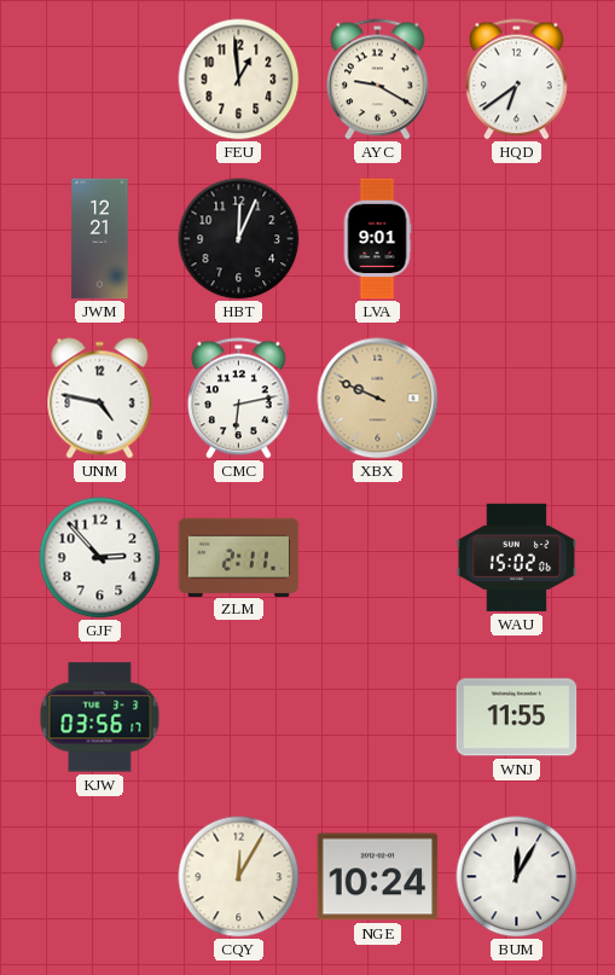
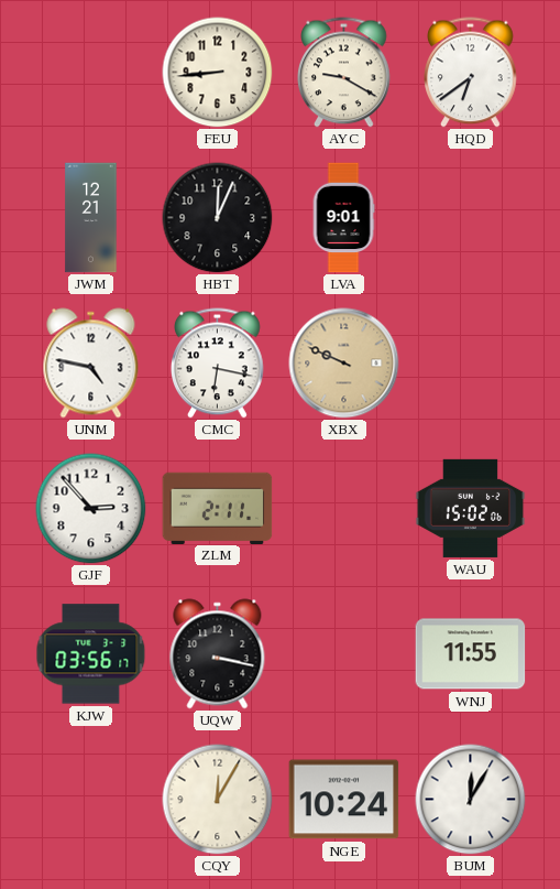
FEU: 12:59 -> 8:44 (218, 73)
CMC: 6:13 -> 6:17 (218, 364)
UQW: none -> 3:17 (218, 654)
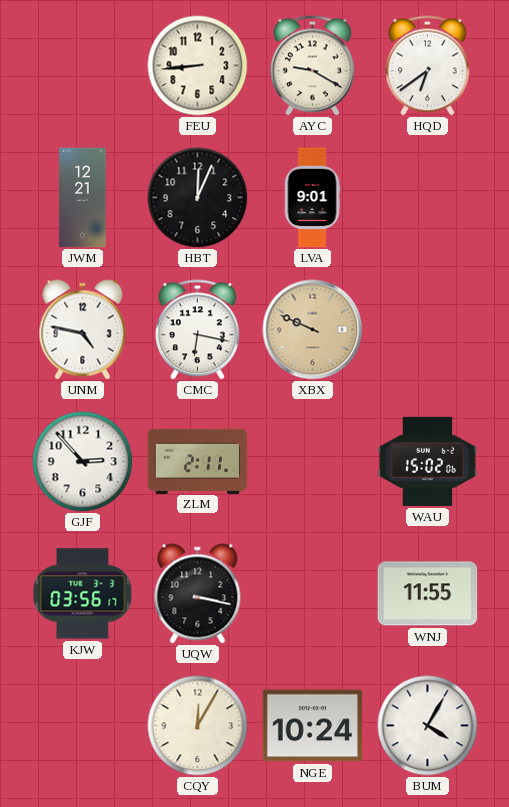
BUM: 12:05 -> 4:05 (428, 726)
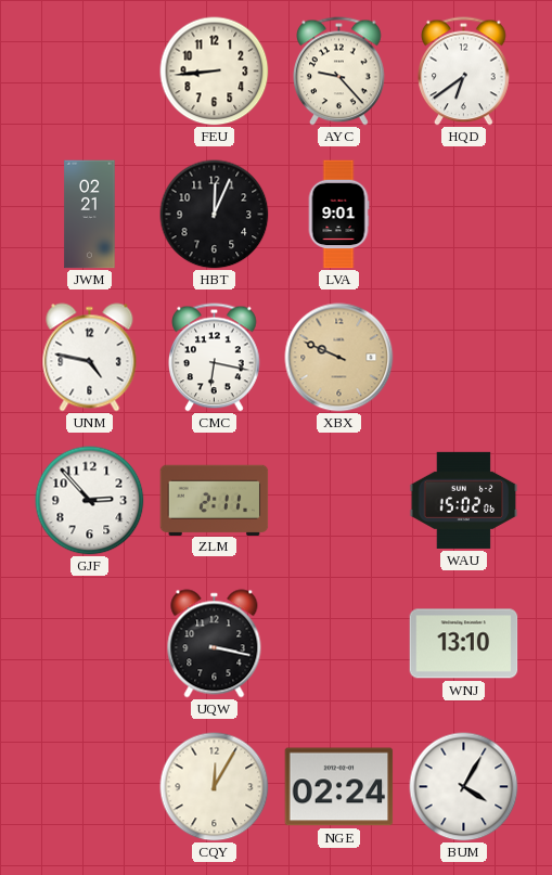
AYC: 9:20 -> 9:23 (339, 72)
JWM: 12:21 -> 02:21 (90, 215)
KJW: 03:56 -> none (83, 594)
WNJ: 11:55 -> 13:10 (464, 644)
NGE: 10:24 -> 02:24 (339, 787)
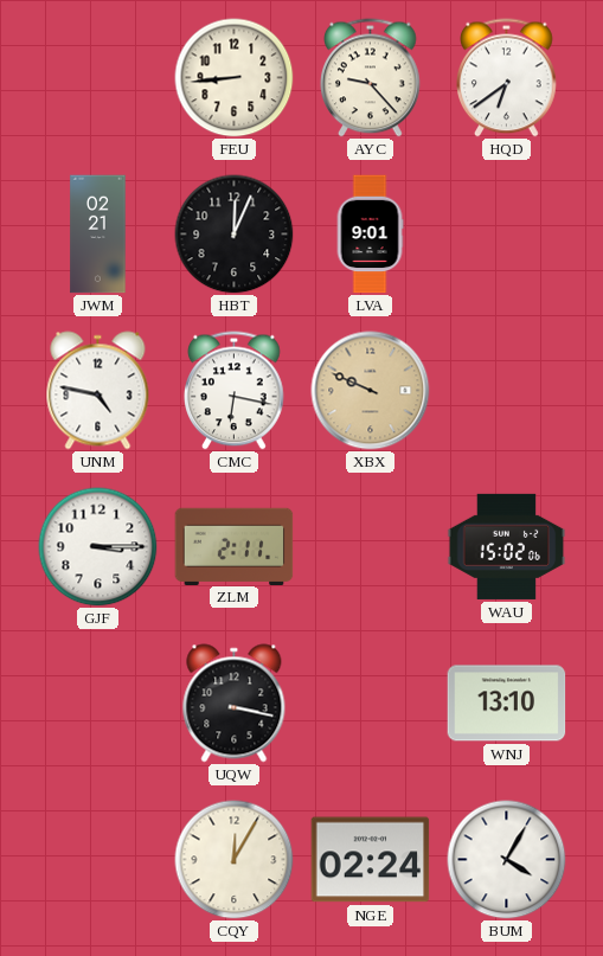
GJF: 2:53 -> 3:15 (98, 547)
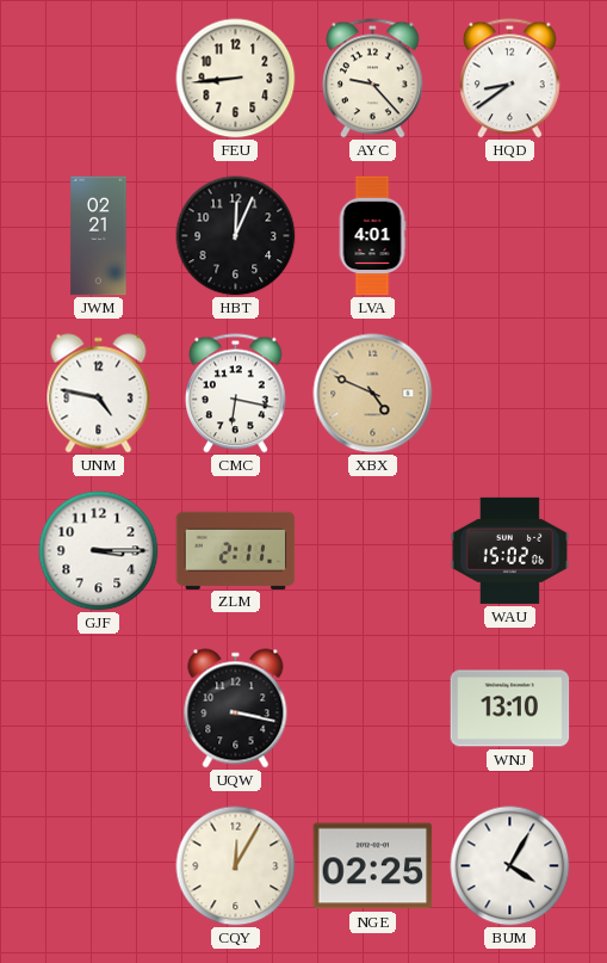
HQD: 6:39 -> 8:39 (510, 79)
LVA: 9:01 -> 4:01 (372, 236)
XBX: 9:49 -> 4:49 (373, 394)
NGE: 02:24 -> 02:25 (373, 866)
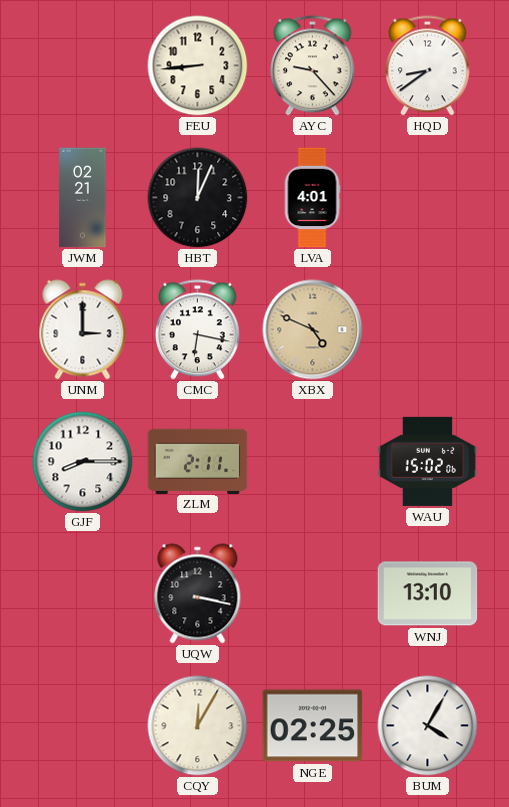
UNM: 4:47 -> 3:00 (83, 330)
GJF: 3:15 -> 8:15 (83, 462)
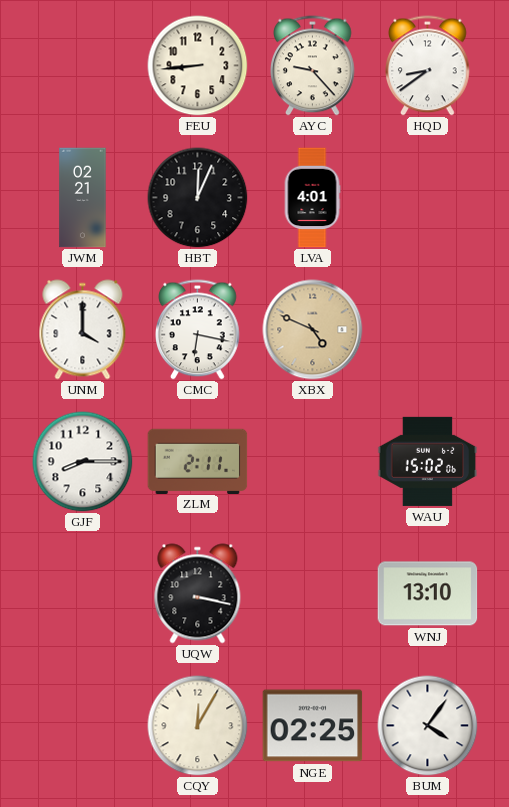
UNM: 3:00 -> 4:00 (83, 330)
BUM: 4:05 -> 4:06 (428, 726)
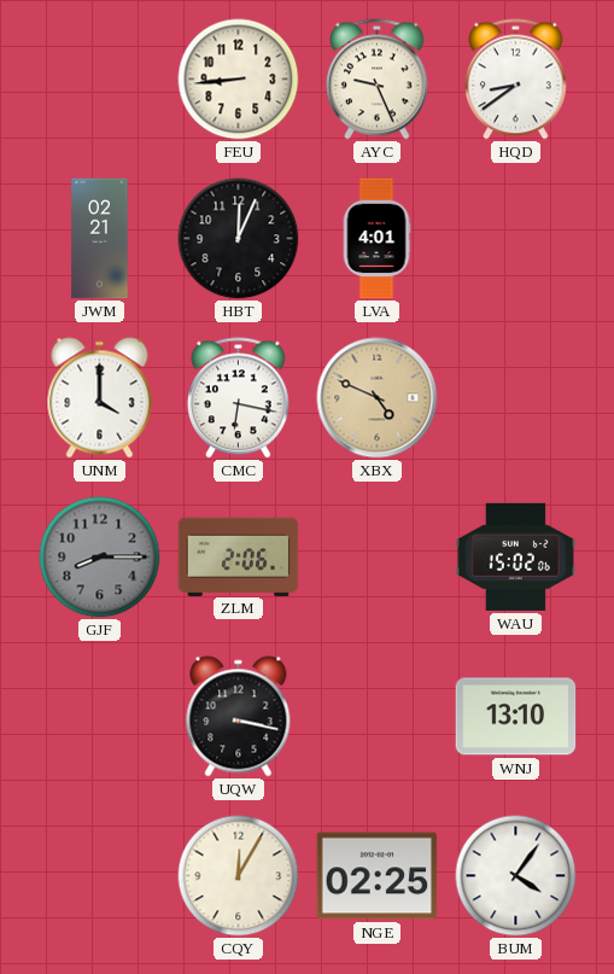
AYC: 9:23 -> 9:26 (378, 80)
GJF dial: white -> grey (100, 558)
ZLM: 2:11 -> 2:06 (239, 556)
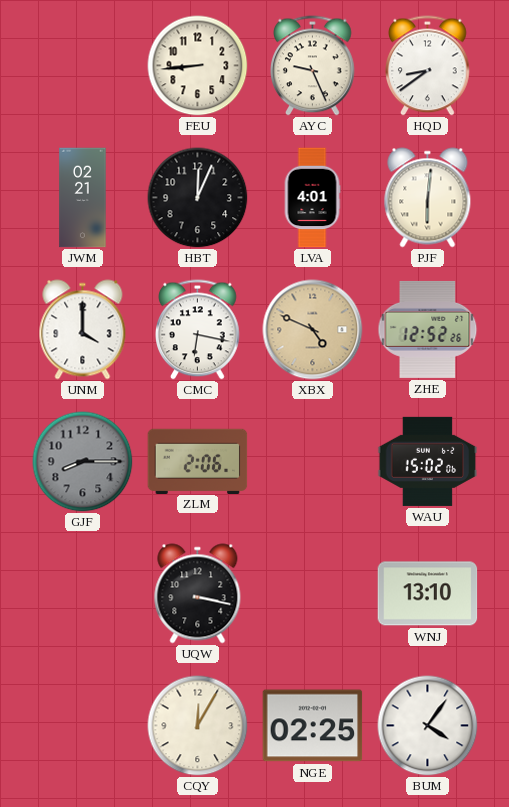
PJF: none -> 6:01 (428, 198)
ZHE: none -> 12:52 (428, 329)
